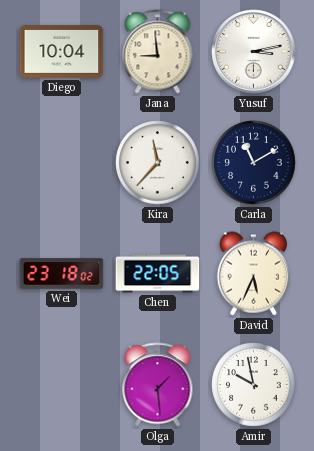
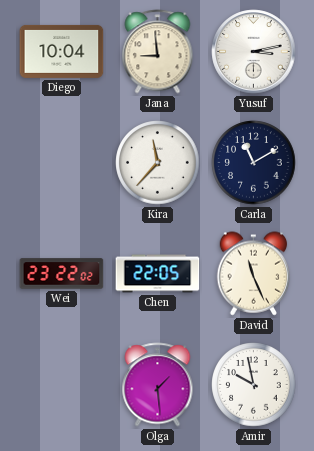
Wei: 23:18 -> 23:22 (62, 274)
David: 5:34 -> 11:26 (254, 274)
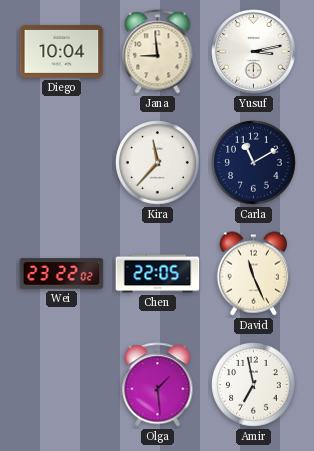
Amir: 9:58 -> 6:58 (254, 385)
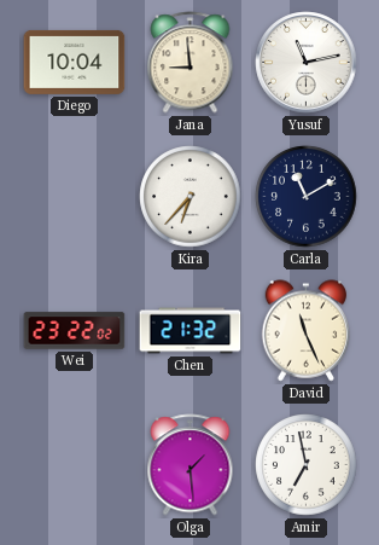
Yusuf: 3:13 -> 11:13 (307, 63)
Kira: 11:37 -> 6:37 (191, 197)
Chen: 22:05 -> 21:32 (191, 331)
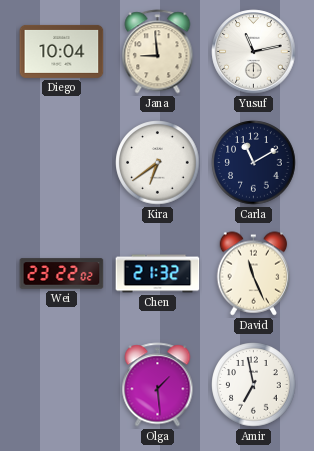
Kira: 6:37 -> 6:39 (158, 163)
